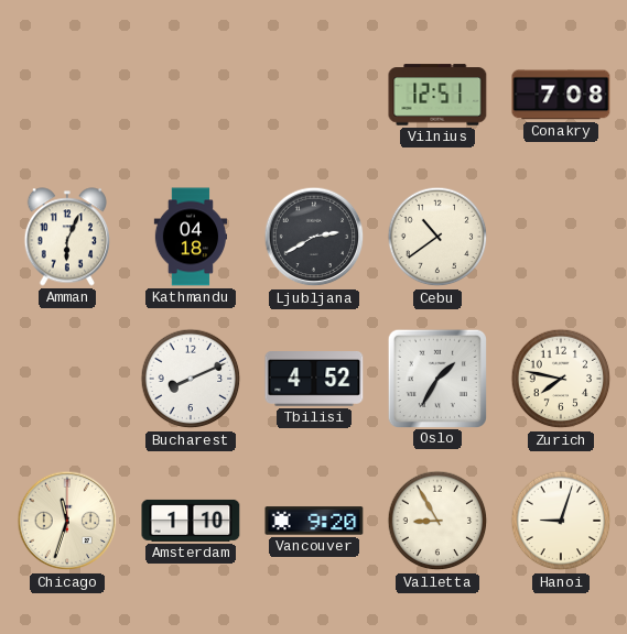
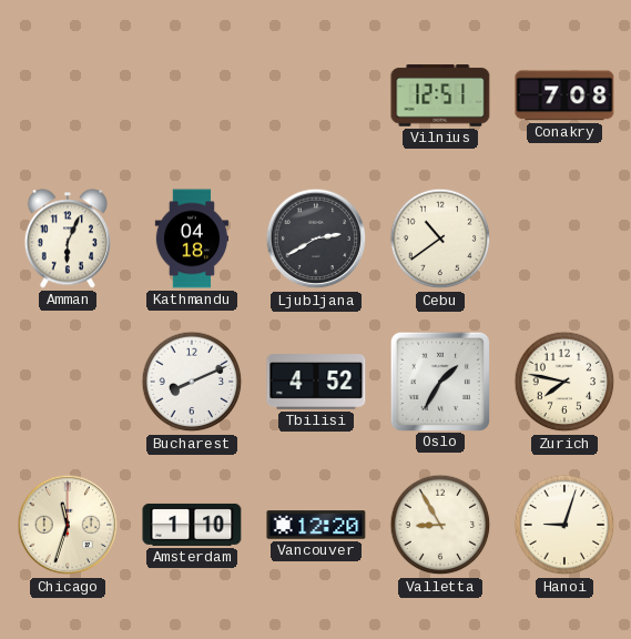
Vancouver: 9:20 -> 12:20 (316, 525)
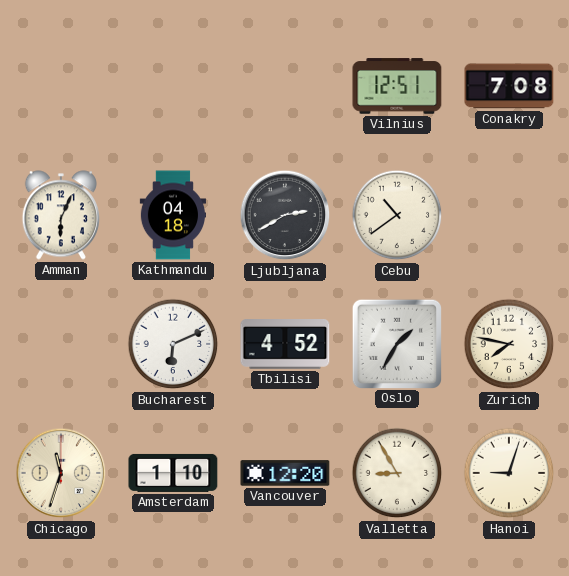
Bucharest: 8:11 -> 6:11 (173, 344)
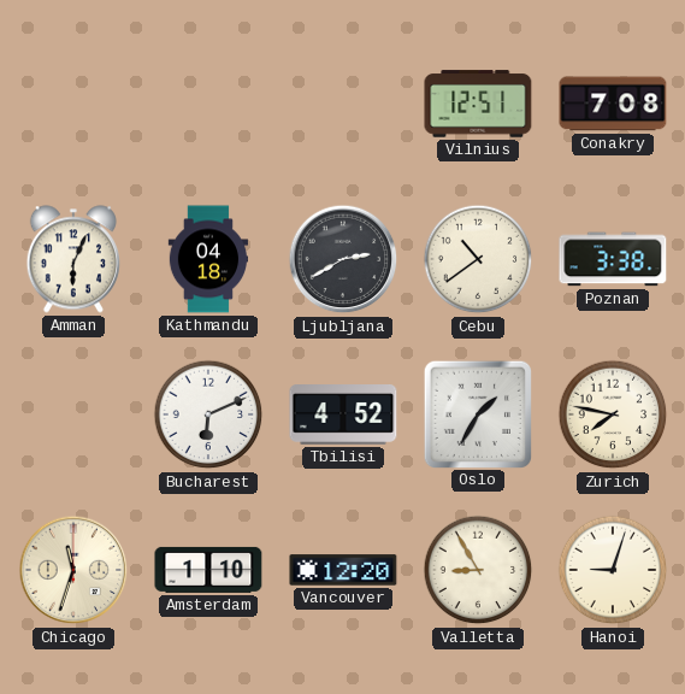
Poznan: none -> 3:38 (613, 259)
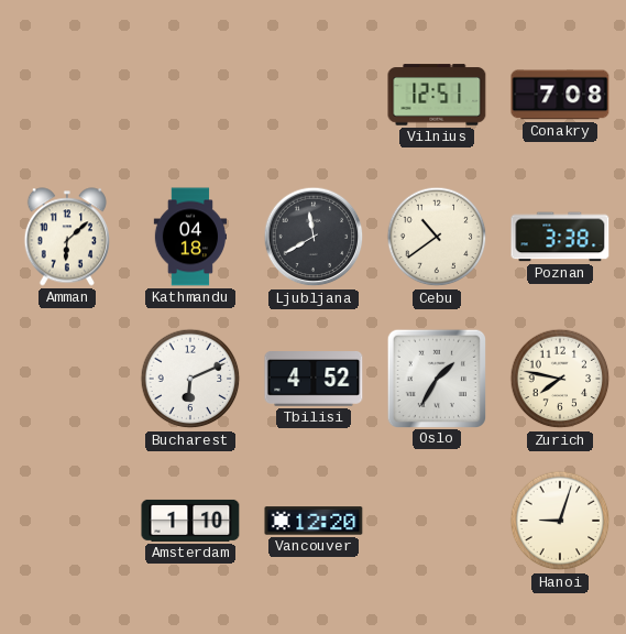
Amman: 6:04 -> 6:08 (67, 237)
Ljubljana: 2:40 -> 11:40 (314, 237)
Chicago: 11:33 -> none (73, 570)
Valletta: 8:55 -> none (478, 570)
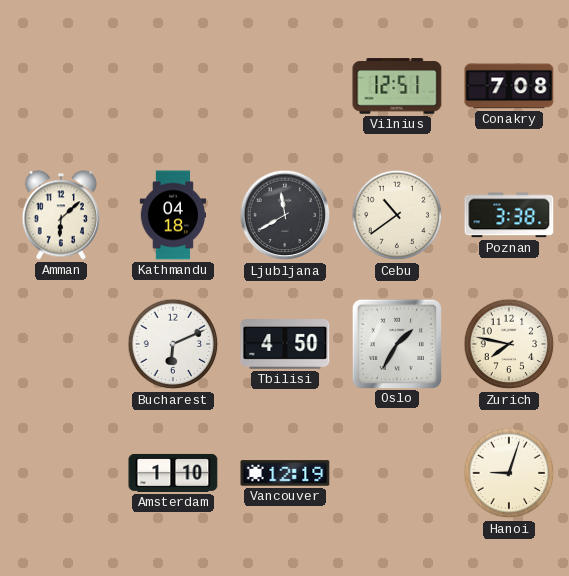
Tbilisi: 4:52 -> 4:50 (285, 345)
Vancouver: 12:20 -> 12:19 (285, 473)
